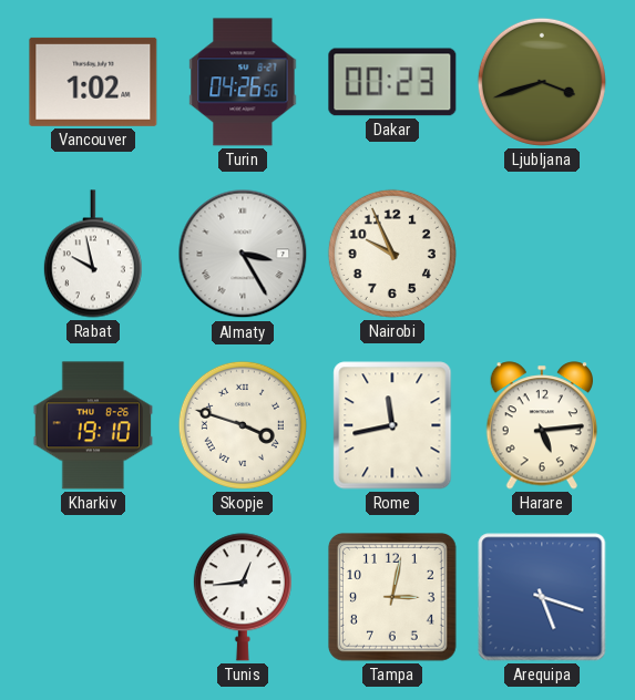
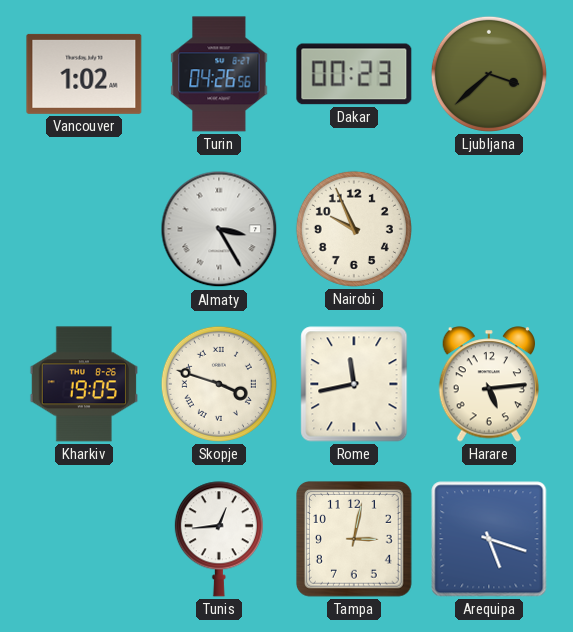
Ljubljana: 3:42 -> 3:38 (489, 74)
Rabat: 9:58 -> none (93, 254)
Kharkiv: 19:10 -> 19:05 (83, 384)
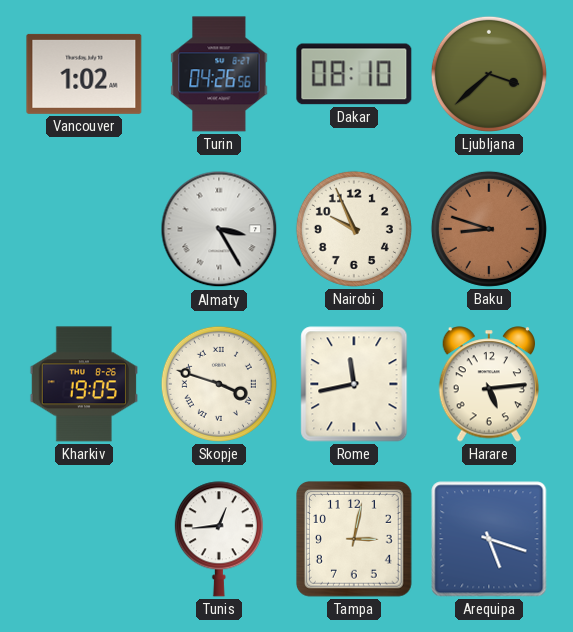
Dakar: 00:23 -> 08:10 (354, 74)
Baku: none -> 8:48 (489, 229)
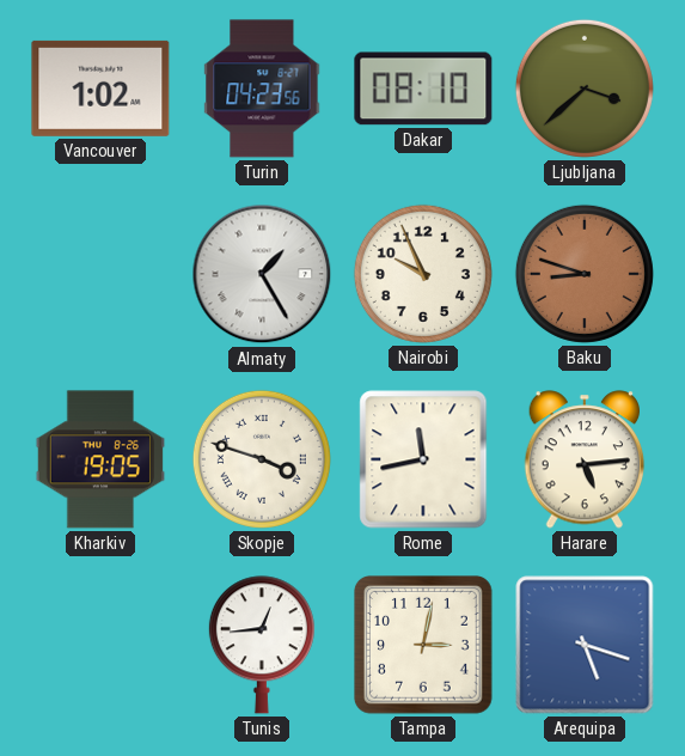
Turin: 04:26 -> 04:23 (262, 89)
Almaty: 3:25 -> 1:25 (262, 274)
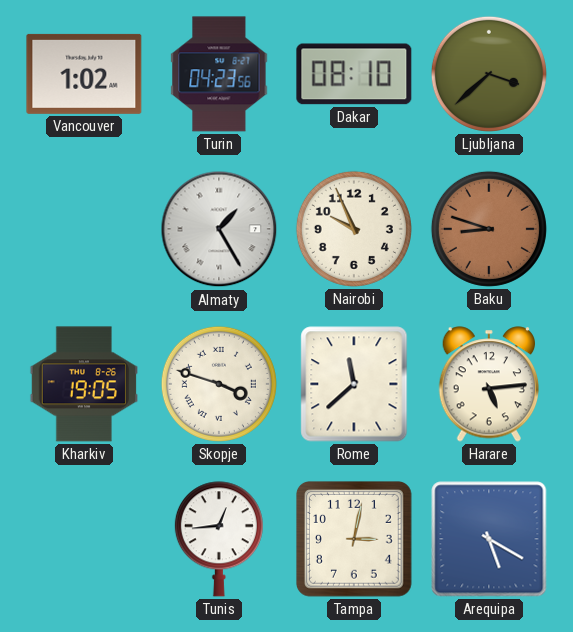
Rome: 11:43 -> 11:38 (354, 384)
Arequipa: 5:18 -> 5:20 (489, 539)
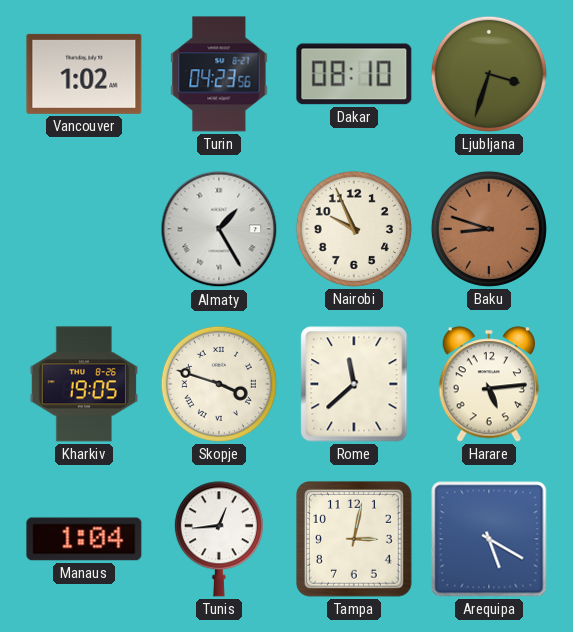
Ljubljana: 3:38 -> 3:33 (489, 74)
Manaus: none -> 1:04 (84, 539)
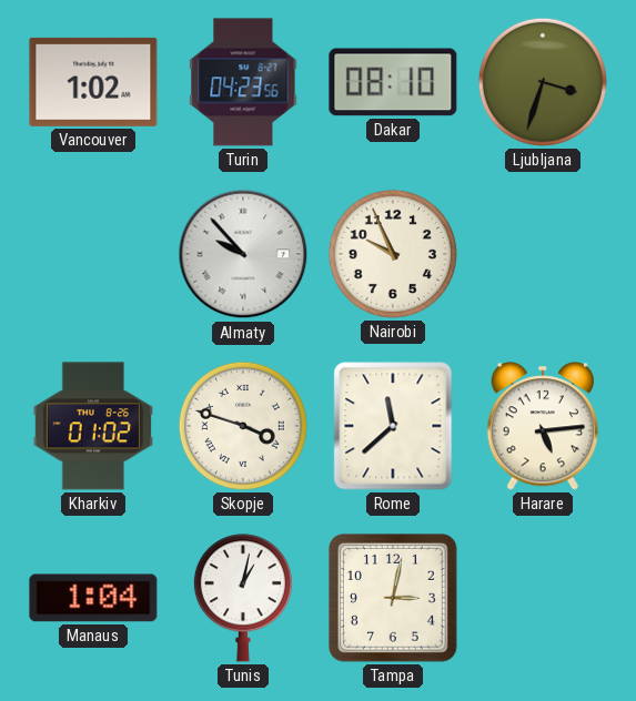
Almaty: 1:25 -> 9:53 (243, 254)
Baku: 8:48 -> none (489, 229)
Kharkiv: 19:05 -> 01:02 (92, 426)
Tunis: 12:44 -> 1:02 (243, 598)
Arequipa: 5:20 -> none (489, 539)
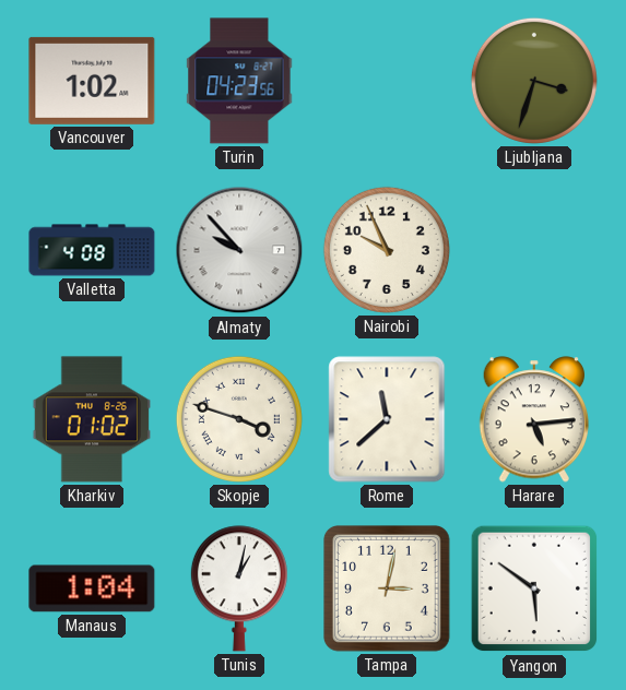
Dakar: 08:10 -> none (393, 82)
Valletta: none -> 4:08 (92, 250)
Yangon: none -> 5:51 (534, 588)
